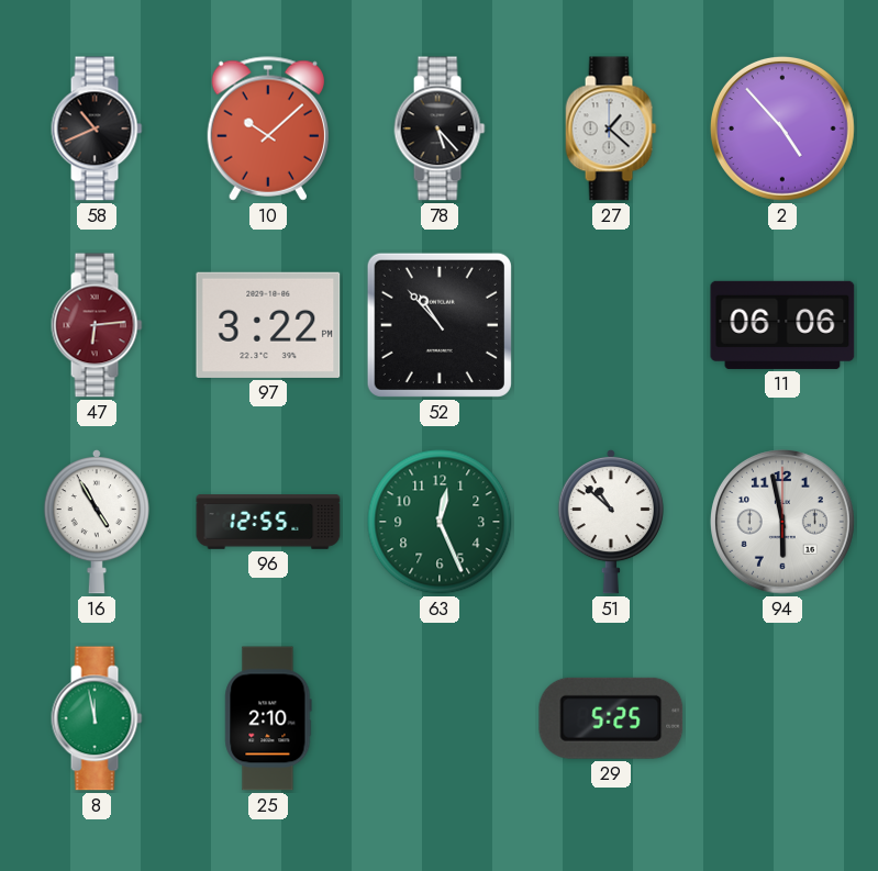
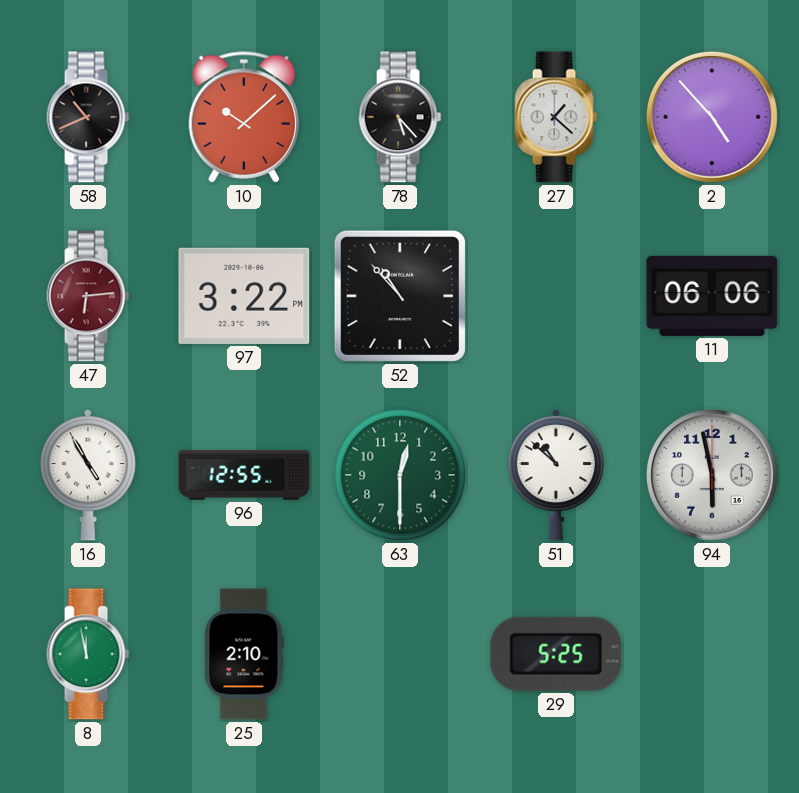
63: 12:26 -> 12:30 (400, 475)
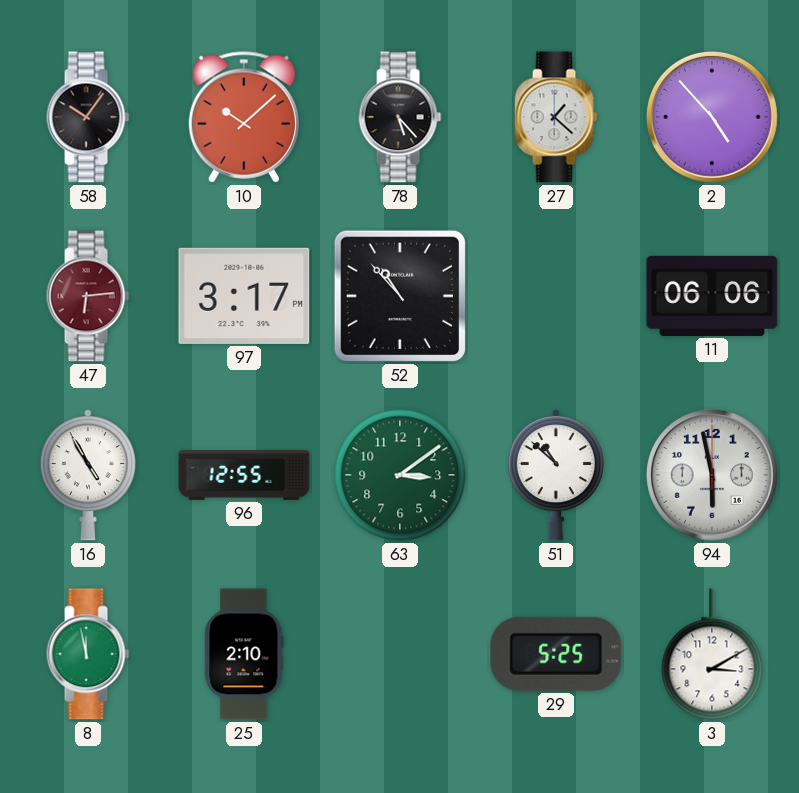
58: 10:41 -> 10:06 (88, 117)
97: 3:22 -> 3:17 (244, 296)
63: 12:30 -> 3:09 (400, 475)
3: none -> 3:10 (712, 654)
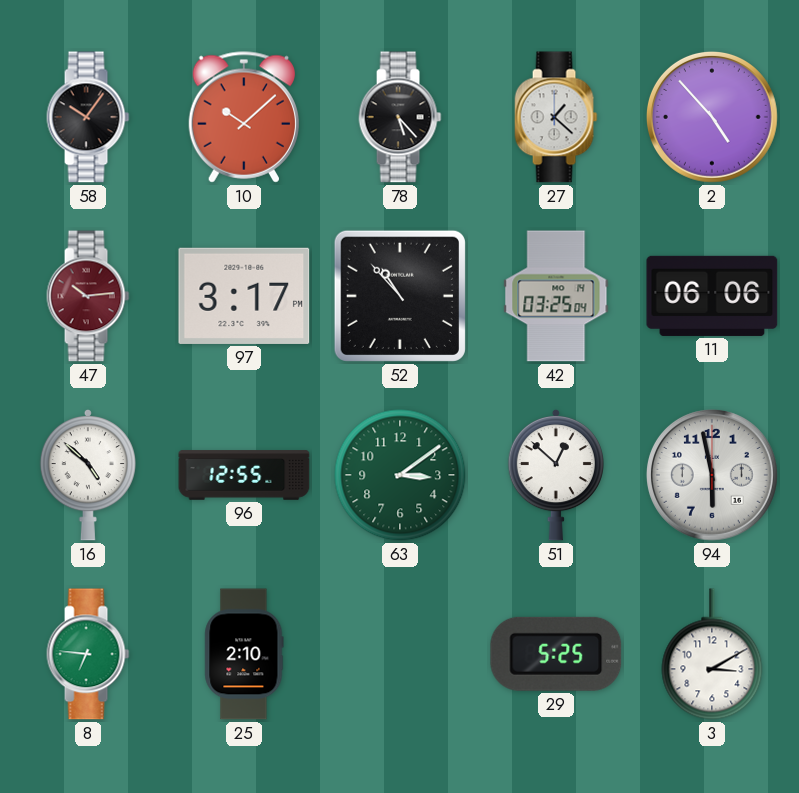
47: 6:14 -> 10:14 (88, 296)
42: none -> 03:25 (556, 296)
16: 4:55 -> 4:52 (88, 475)
51: 10:52 -> 12:52 (556, 475)
8: 11:58 -> 6:46 (88, 654)
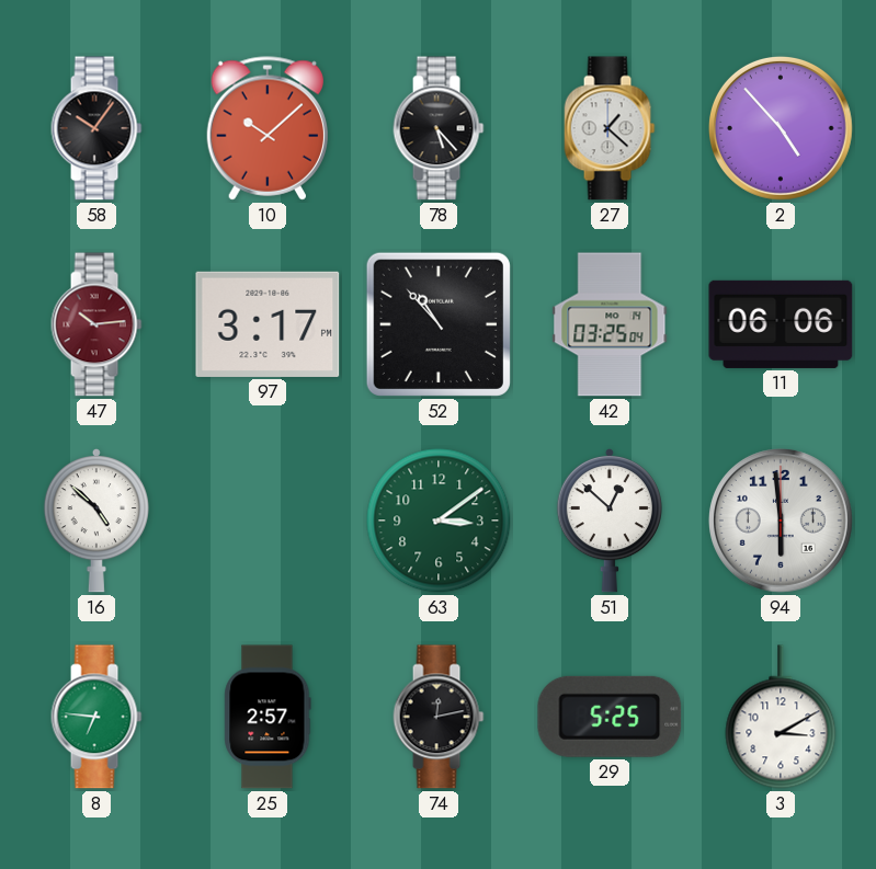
96: 12:55 -> none (244, 475)
94: 5:58 -> 5:59 (781, 521)
25: 2:10 -> 2:57 (268, 717)
74: none -> 12:13 (439, 717)
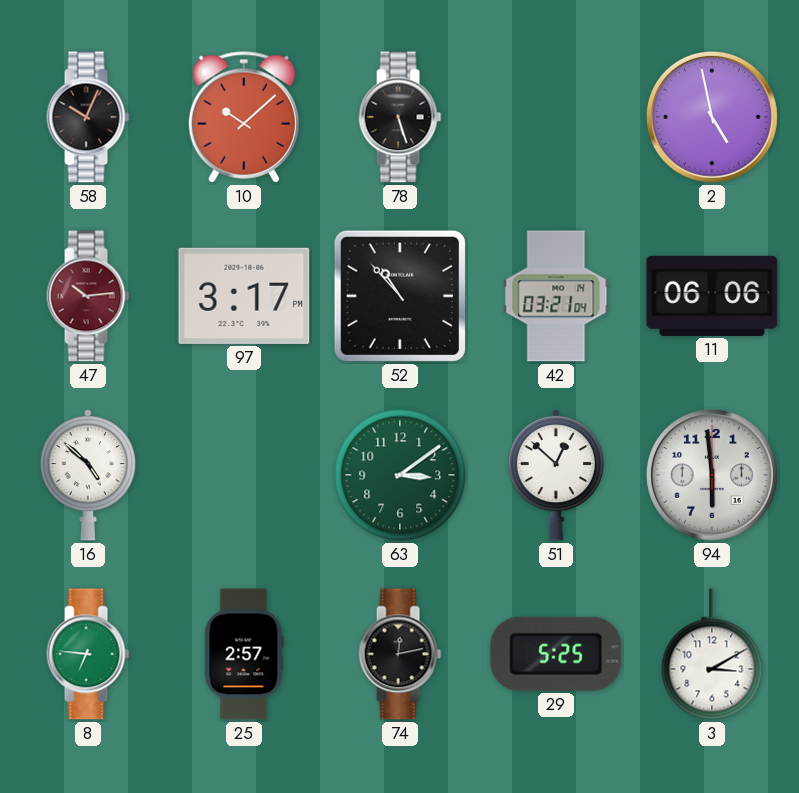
58: 10:06 -> 10:04 (88, 117)
78: 5:23 -> 5:27 (400, 117)
27: 1:22 -> none (610, 128)
2: 4:53 -> 4:58 (712, 117)
42: 03:25 -> 03:21 (556, 296)
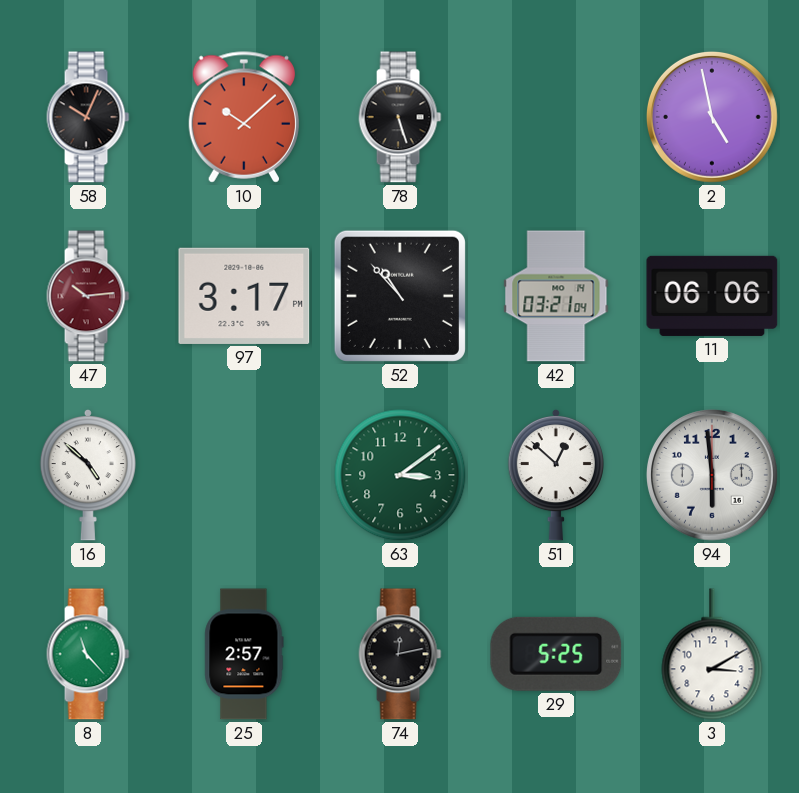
8: 6:46 -> 11:23 (88, 654)
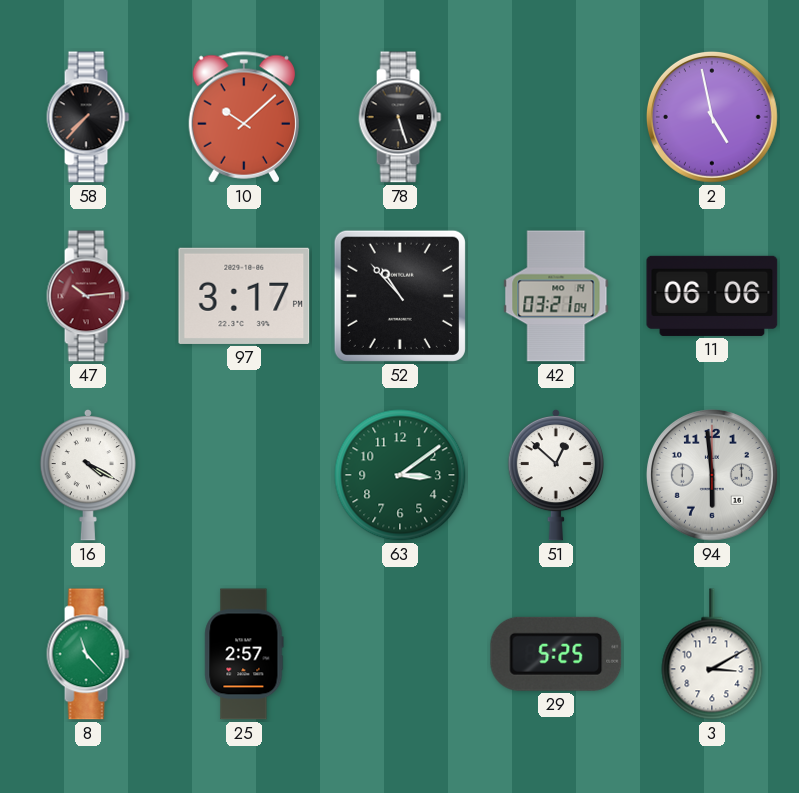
58: 10:04 -> 7:37 (88, 117)
16: 4:52 -> 4:20 (88, 475)
74: 12:13 -> none (400, 654)
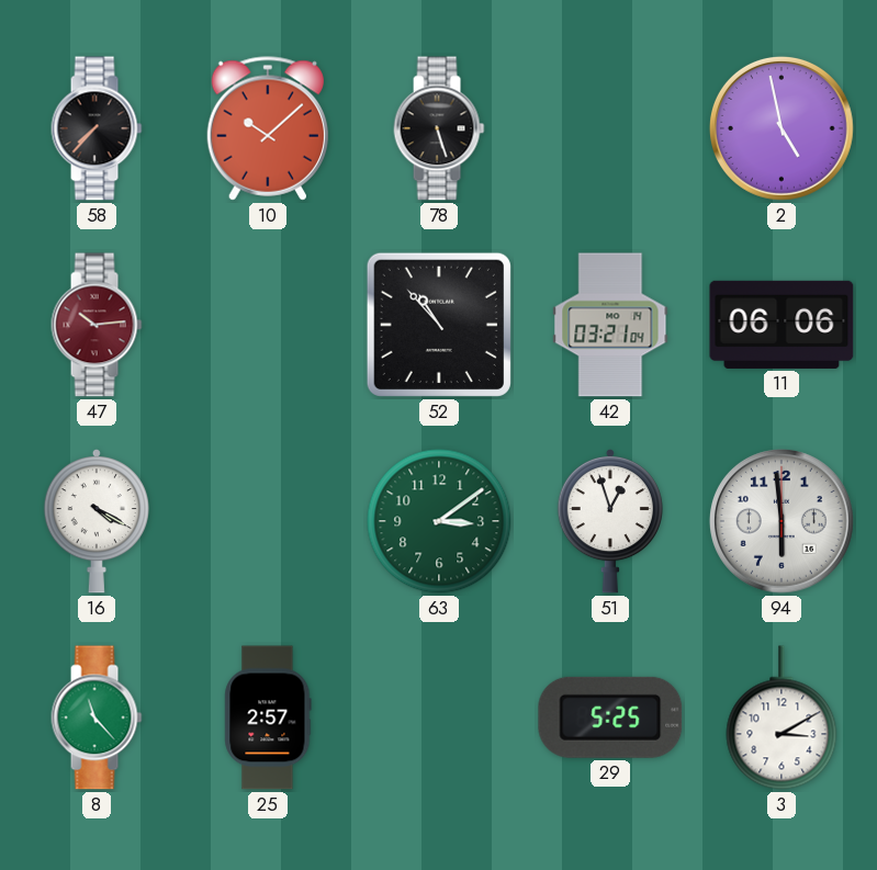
97: 3:17 -> none (244, 296)
51: 12:52 -> 12:57 (610, 521)
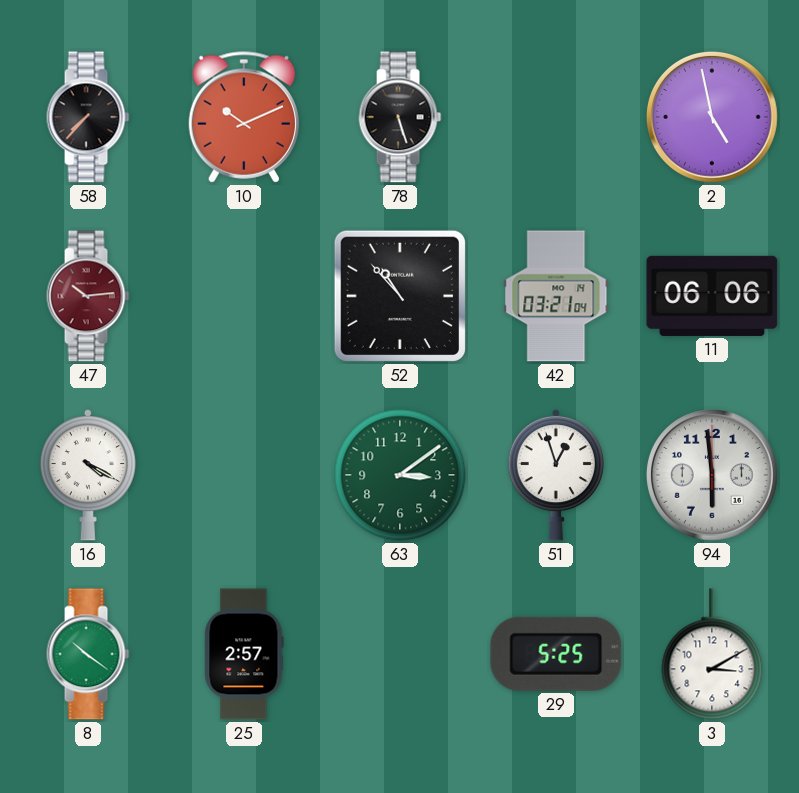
10: 10:08 -> 10:11 (243, 117)
8: 11:23 -> 10:21 (88, 654)
